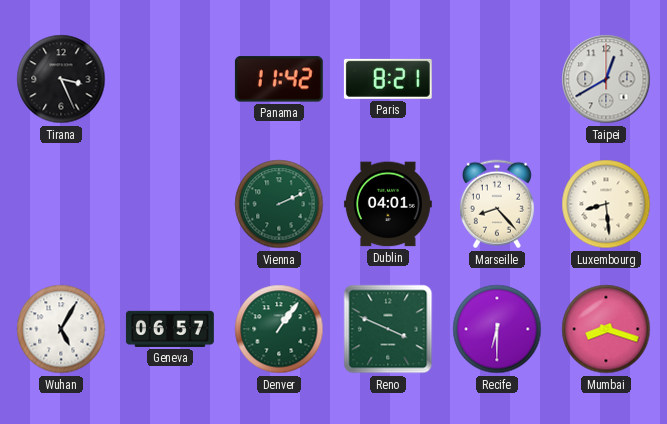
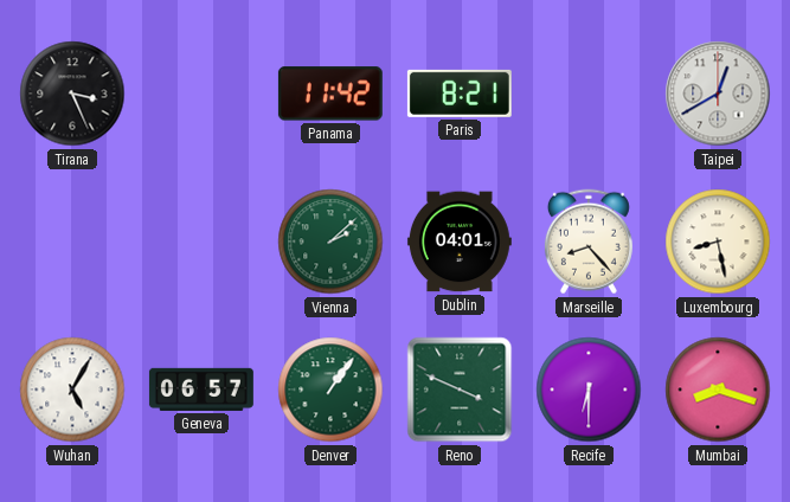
Vienna: 2:11 -> 2:08 (330, 242)
Luxembourg: 8:29 -> 8:28 (718, 242)
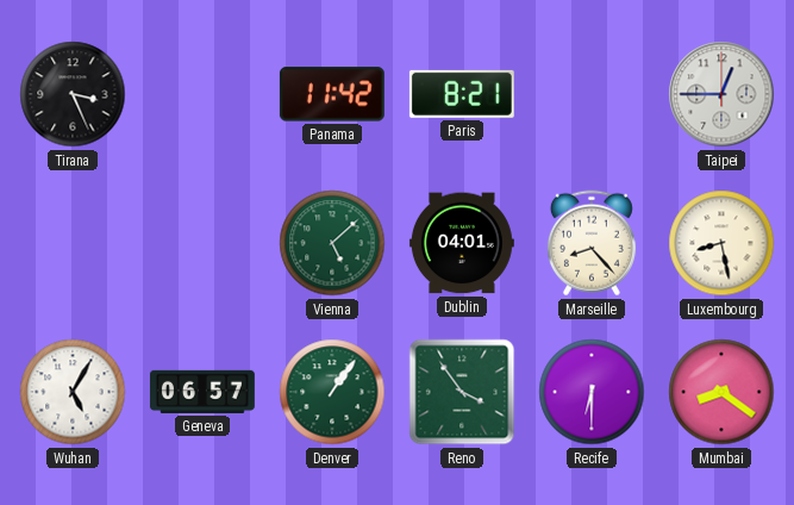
Taipei: 12:40 -> 12:45 (721, 94)
Vienna: 2:08 -> 5:08 (332, 243)
Reno: 3:49 -> 3:54 (462, 392)
Mumbai: 8:18 -> 8:21 (721, 392)
